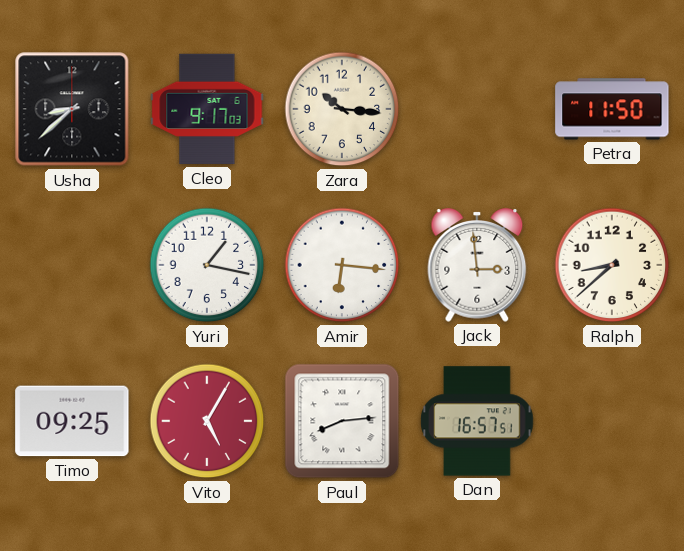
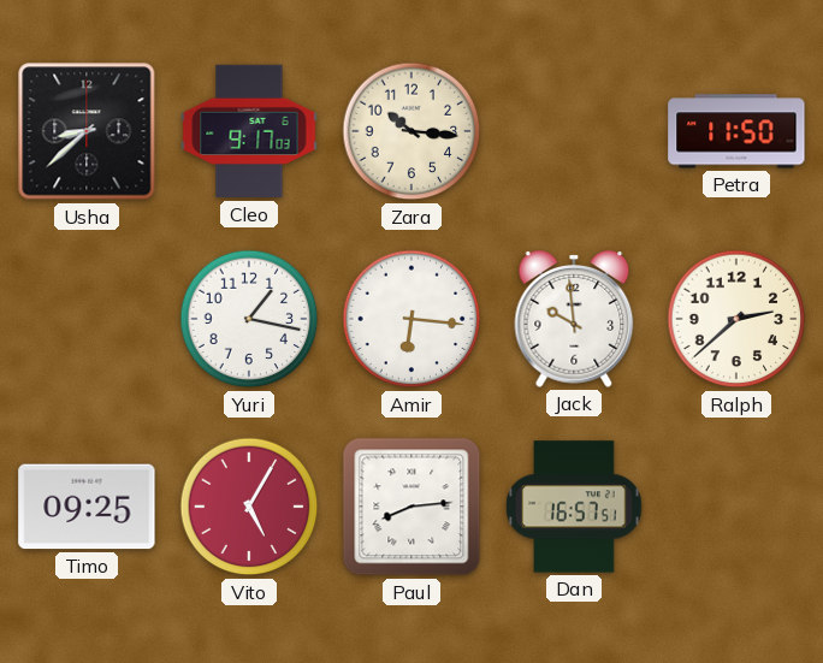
Jack: 2:59 -> 9:59 (574, 319)
Ralph: 8:38 -> 2:38 (736, 319)
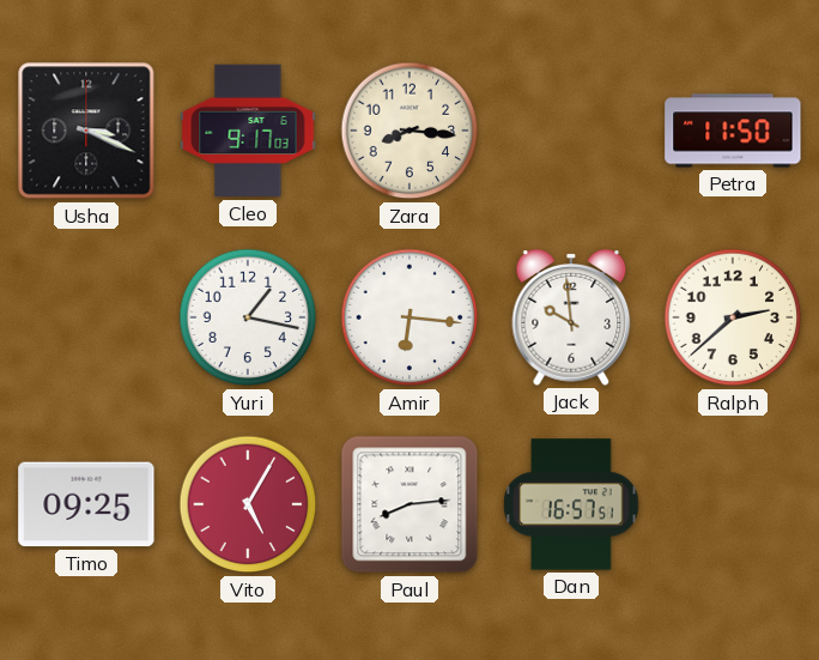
Usha: 8:38 -> 3:19 (86, 131)
Zara: 10:16 -> 8:16 (409, 131)
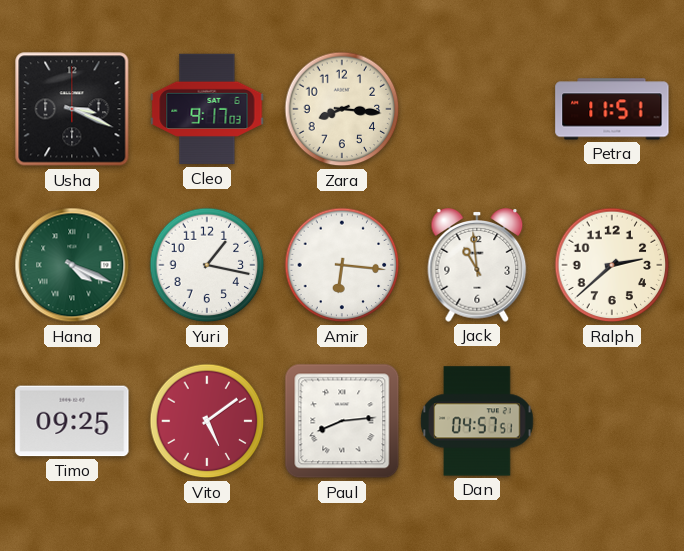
Petra: 11:50 -> 11:51 (612, 109)
Hana: none -> 4:19 (72, 265)
Jack: 9:59 -> 10:59 (477, 265)
Vito: 5:05 -> 5:09 (207, 421)
Dan: 16:57 -> 04:57 (477, 421)
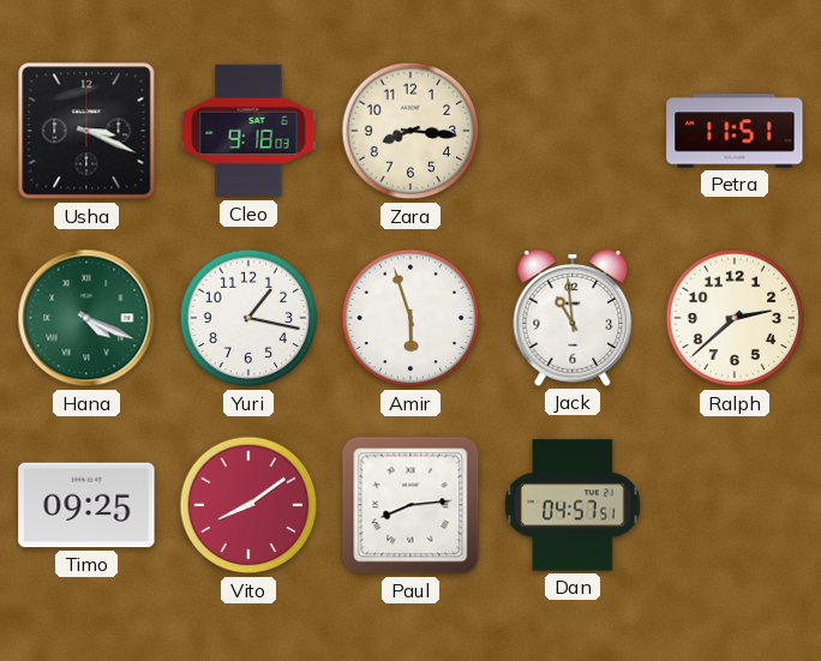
Cleo: 9:17 -> 9:18 (248, 131)
Amir: 6:16 -> 5:57 (410, 318)
Vito: 5:09 -> 8:09 (248, 505)
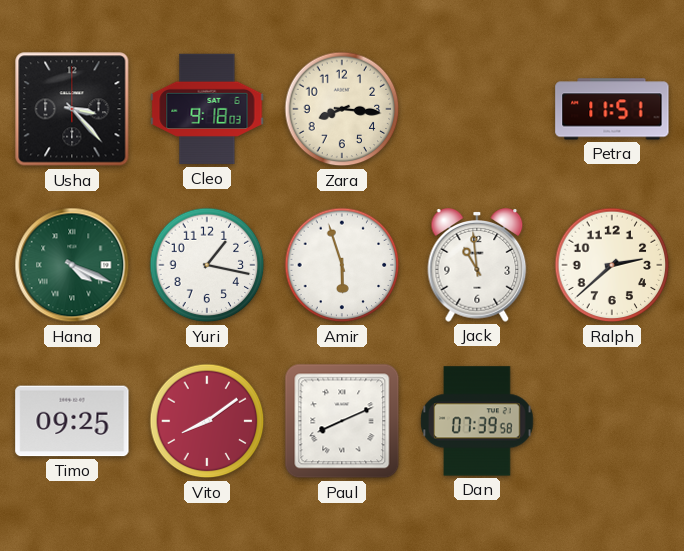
Usha: 3:19 -> 3:23 (72, 109)
Paul: 8:14 -> 8:11 (342, 421)
Dan: 04:57 -> 07:39 (477, 421)
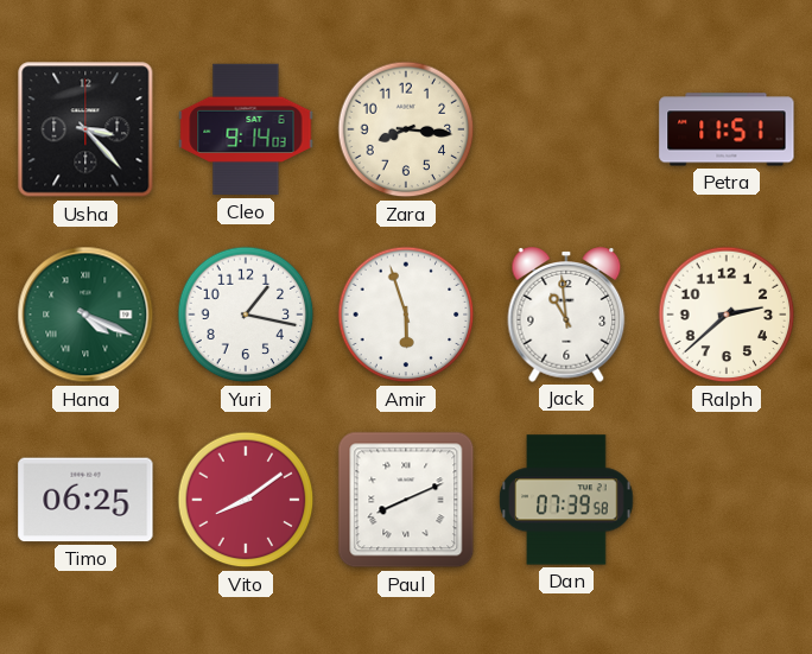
Cleo: 9:18 -> 9:14 (246, 129)
Timo: 09:25 -> 06:25 (85, 500)
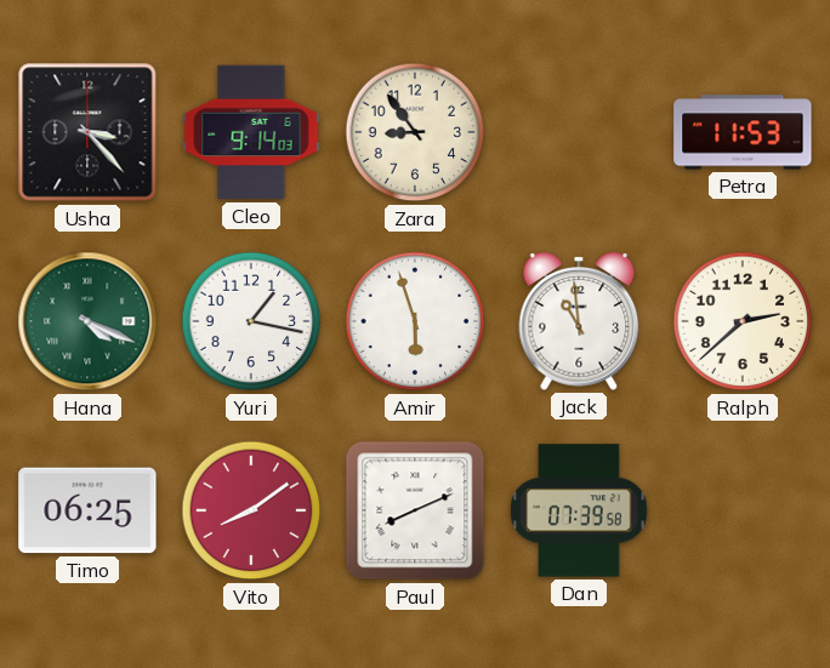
Zara: 8:16 -> 8:54 (415, 132)
Petra: 11:51 -> 11:53 (743, 132)
